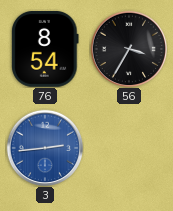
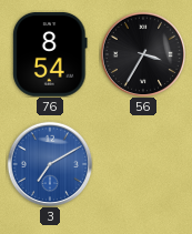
3: 2:44 -> 7:10 (50, 164)
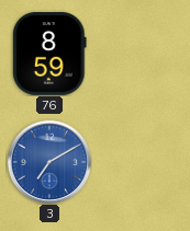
76: 8:54 -> 8:59 (49, 55)
56: 3:35 -> none (143, 54)
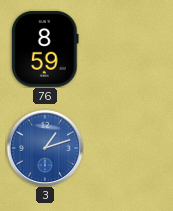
3: 7:10 -> 1:12 (45, 148)
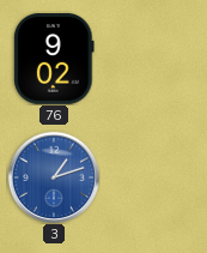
76: 8:59 -> 9:02 (54, 60)
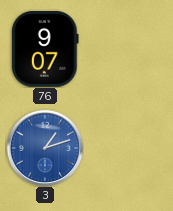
76: 9:02 -> 9:07 (45, 50)
